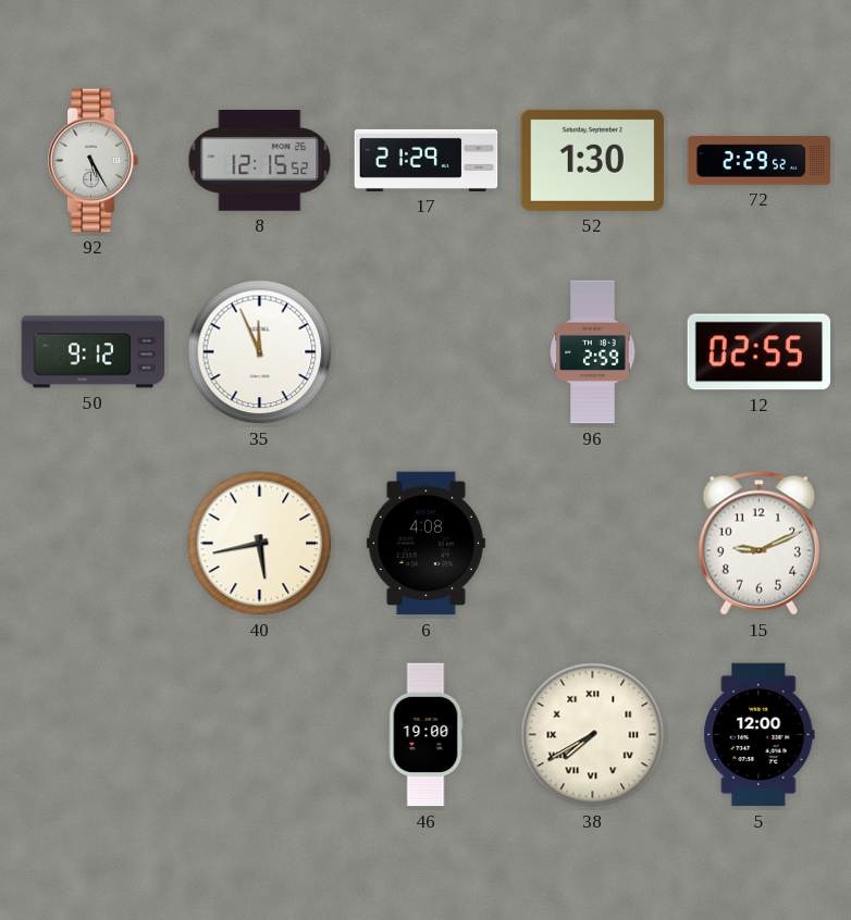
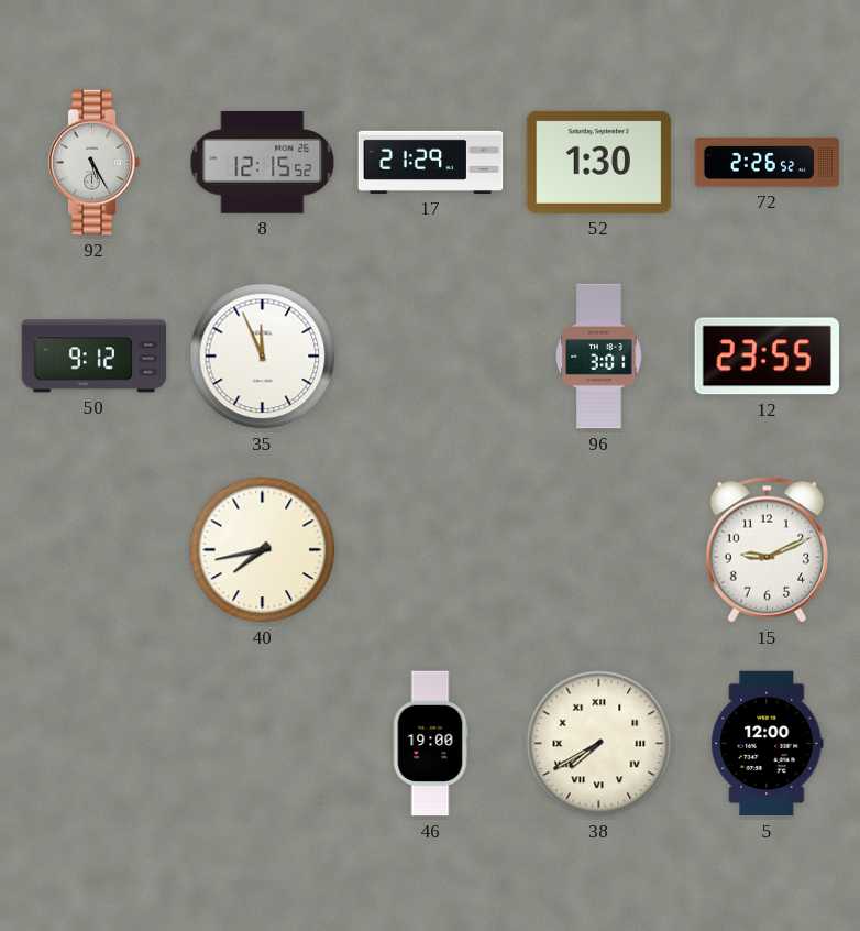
72: 2:29 -> 2:26 (768, 163)
96: 2:59 -> 3:01 (599, 357)
12: 02:55 -> 23:55 (767, 357)
40: 5:43 -> 7:43 (263, 550)
6: 4:08 -> none (425, 544)
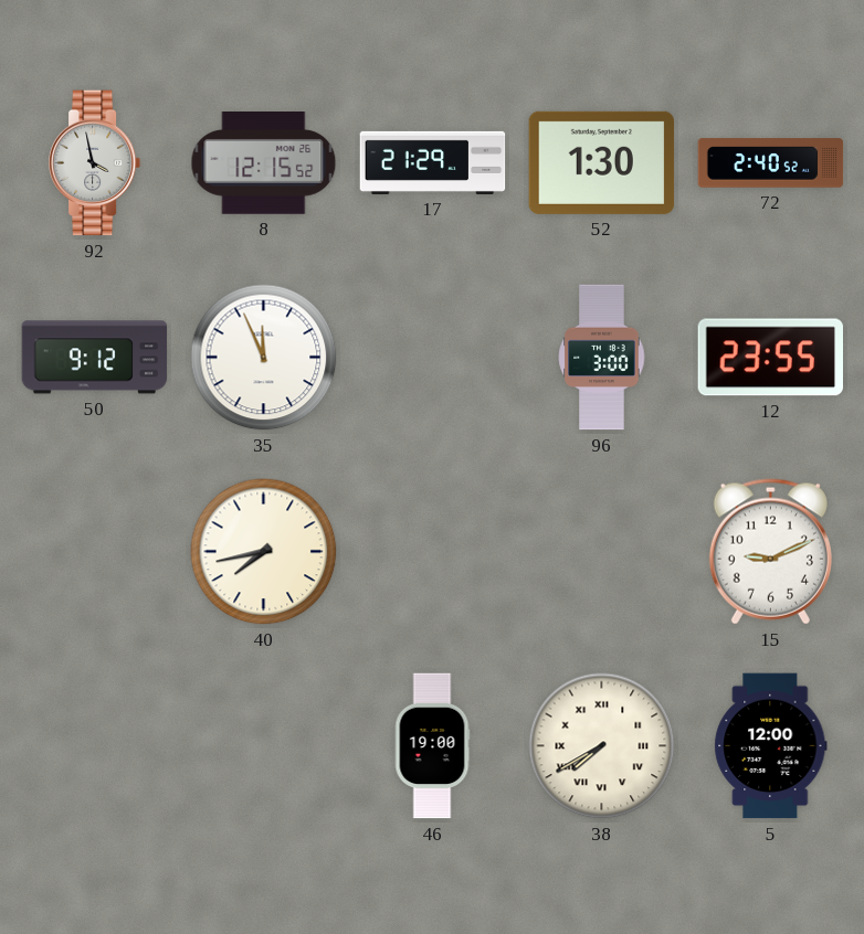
92: 5:25 -> 3:58 (95, 163)
72: 2:26 -> 2:40 (771, 163)
96: 3:01 -> 3:00 (602, 358)
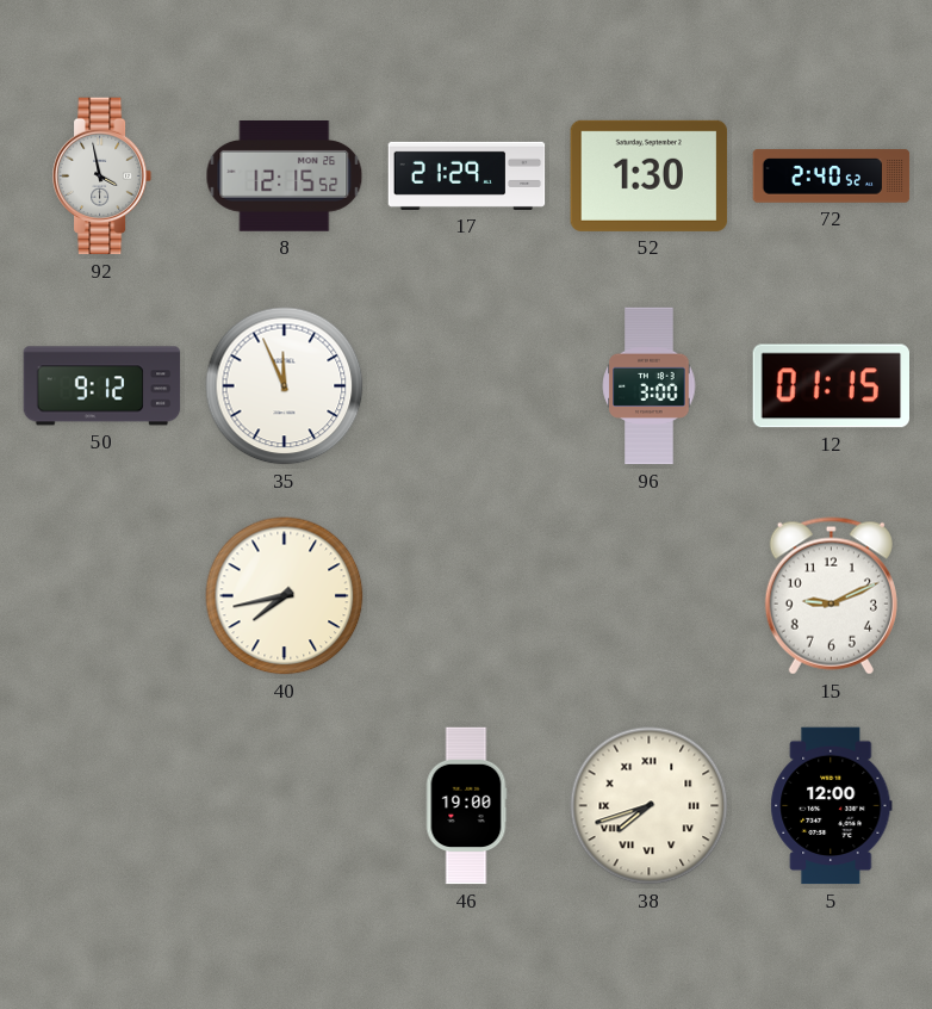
12: 23:55 -> 01:15 (831, 386)
38: 7:40 -> 7:42 (650, 806)
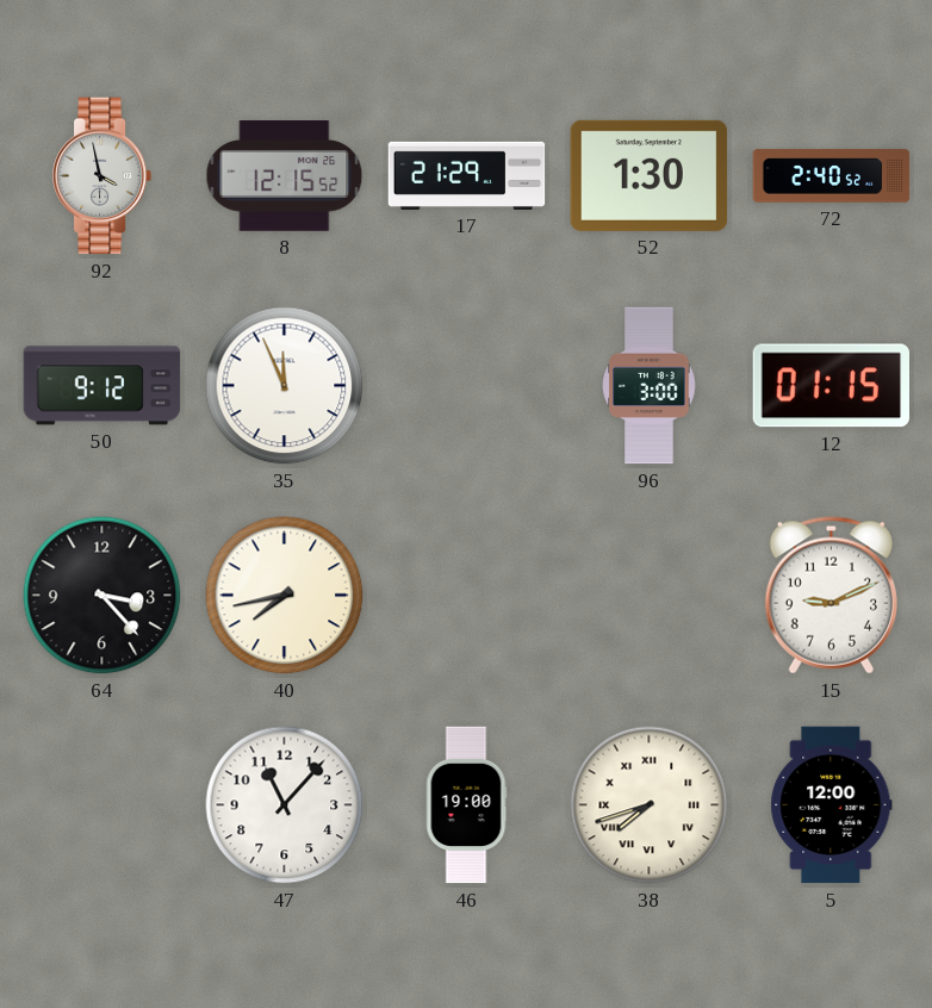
64: none -> 3:23 (102, 596)
47: none -> 11:07 (285, 805)
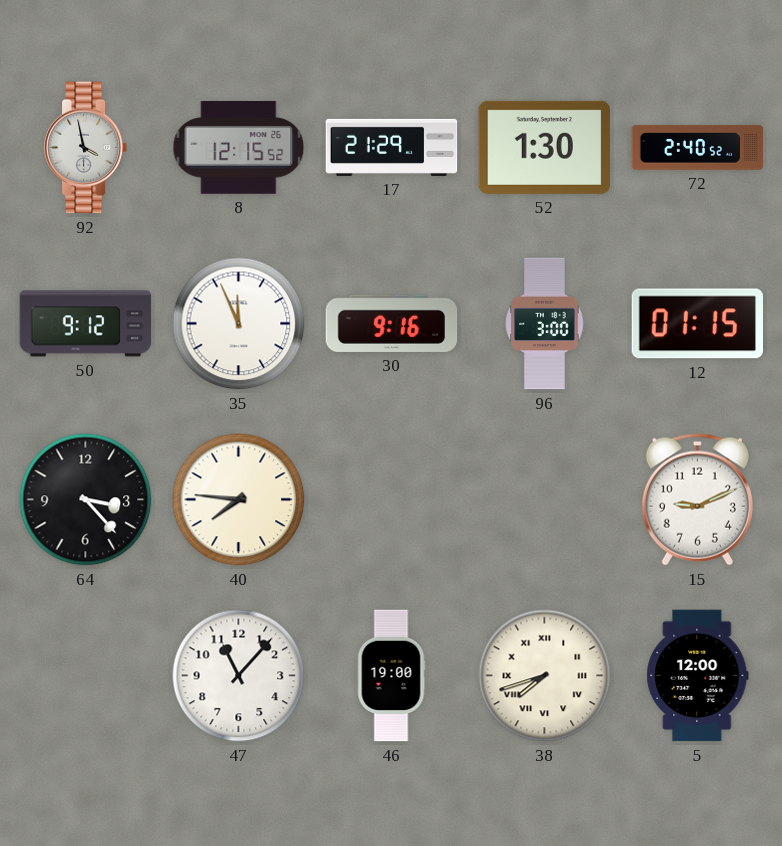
30: none -> 9:16 (392, 323)
40: 7:43 -> 7:46 (239, 500)
